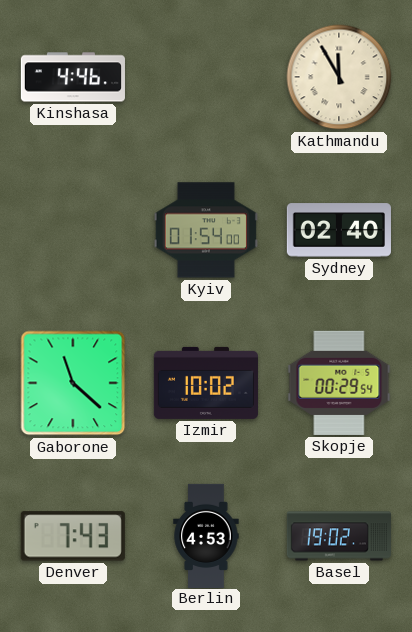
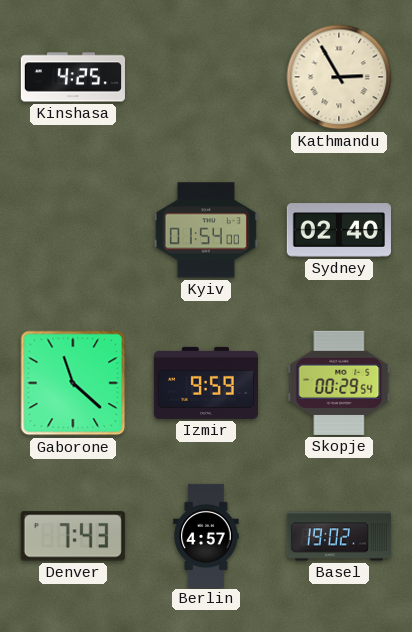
Kinshasa: 4:46 -> 4:25 (73, 77)
Kathmandu: 11:55 -> 2:55 (339, 77)
Izmir: 10:02 -> 9:59 (206, 383)
Berlin: 4:53 -> 4:57 (206, 535)
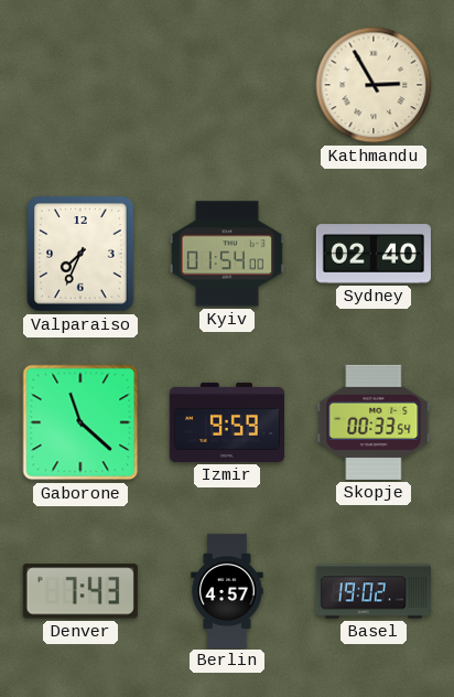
Kinshasa: 4:25 -> none (73, 77)
Valparaiso: none -> 7:34 (80, 254)
Skopje: 00:29 -> 00:33 (374, 422)
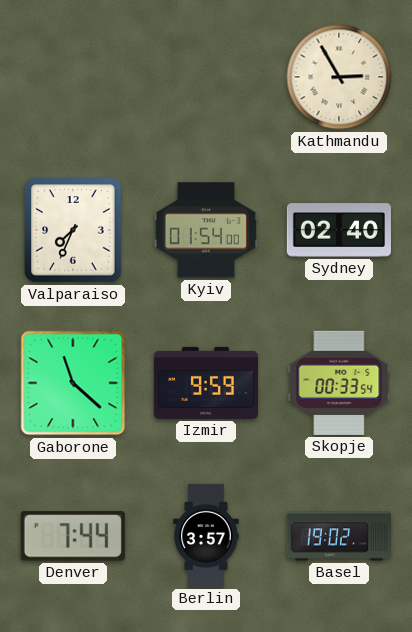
Denver: 7:43 -> 7:44 (73, 536)
Berlin: 4:57 -> 3:57 (206, 535)
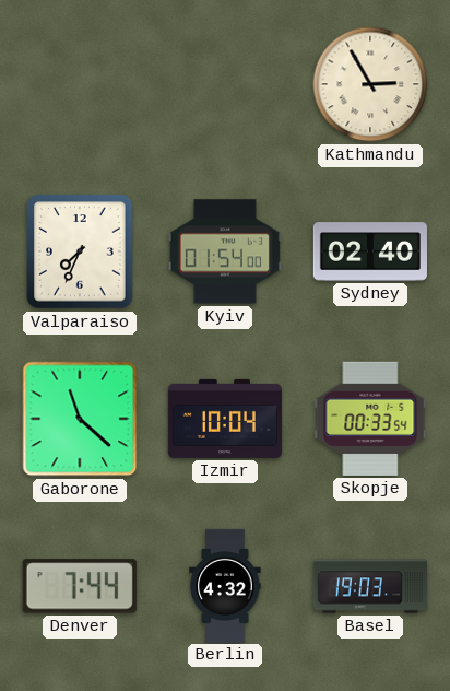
Izmir: 9:59 -> 10:04 (225, 419)
Berlin: 3:57 -> 4:32 (225, 585)
Basel: 19:02 -> 19:03 (370, 586)
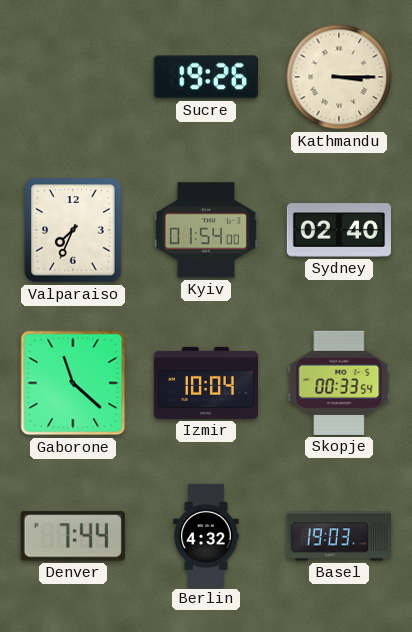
Sucre: none -> 19:26 (206, 77)
Kathmandu: 2:55 -> 3:15 (339, 77)
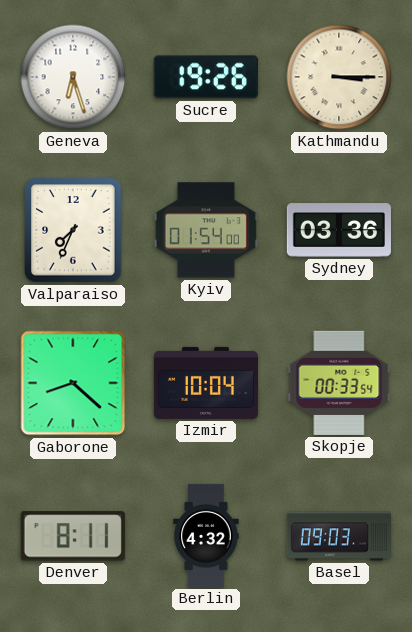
Geneva: none -> 6:27 (73, 77)
Sydney: 02:40 -> 03:36 (339, 230)
Gaborone: 11:22 -> 8:22 (73, 383)
Denver: 7:44 -> 8:11 (73, 536)
Basel: 19:03 -> 09:03 (339, 536)
